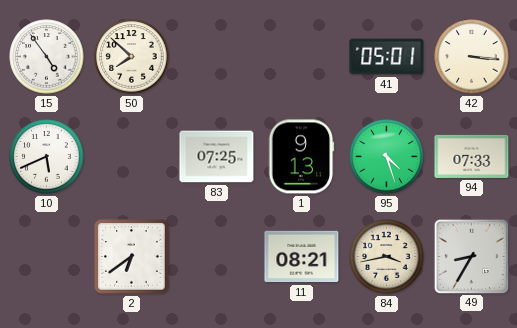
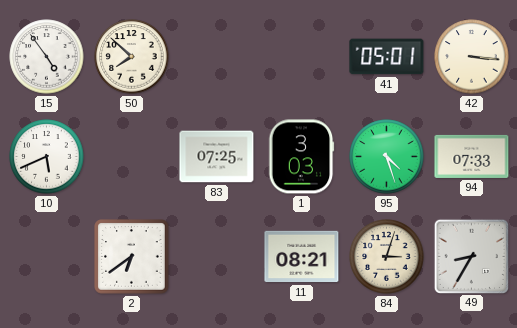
1: 9:13 -> 3:03 (301, 157)
84: 3:43 -> 3:03 (387, 257)
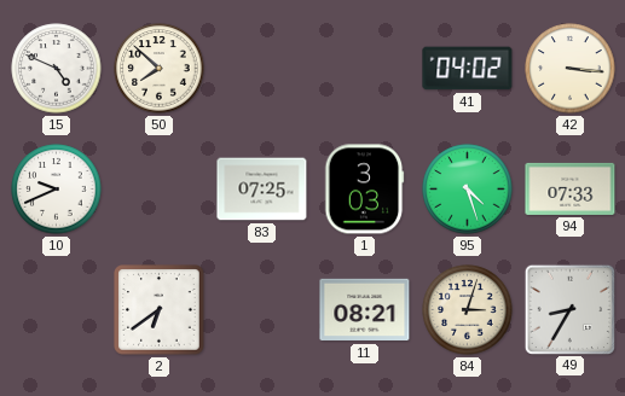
15: 4:54 -> 4:49 (57, 69)
41: 05:01 -> 04:02 (468, 69)
10: 5:41 -> 9:41 (57, 190)
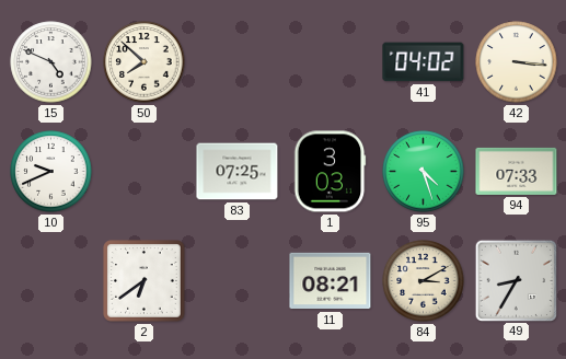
84: 3:03 -> 3:10 (424, 281)
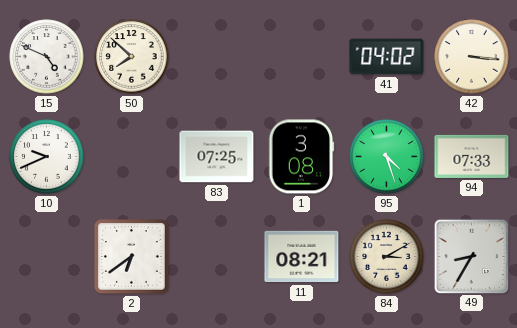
1: 3:03 -> 3:08 (301, 157)
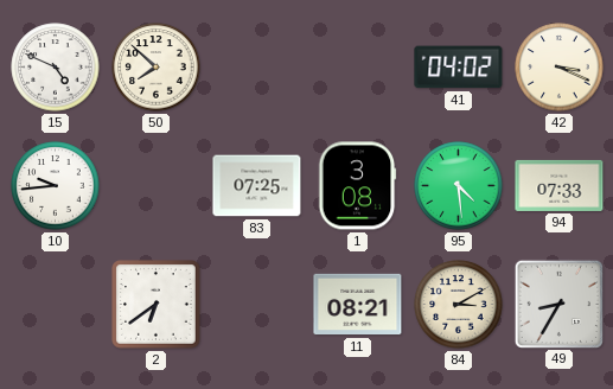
42: 3:16 -> 3:19 (560, 68)
10: 9:41 -> 9:44 (56, 186)
95: 4:27 -> 4:29 (459, 186)
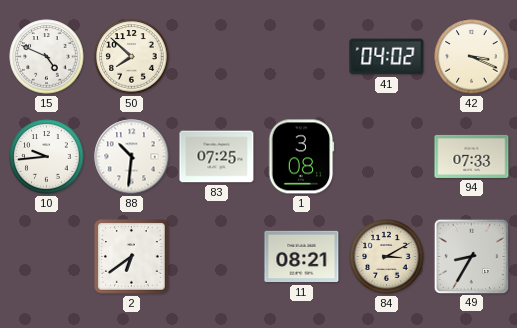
88: none -> 10:31 (132, 157)
95: 4:29 -> none (459, 186)
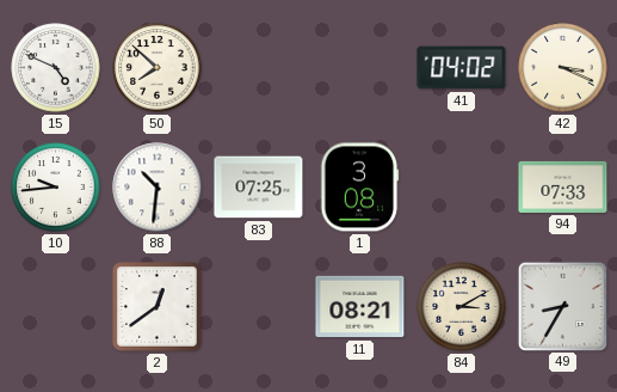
2: 6:39 -> 12:39 (158, 307)
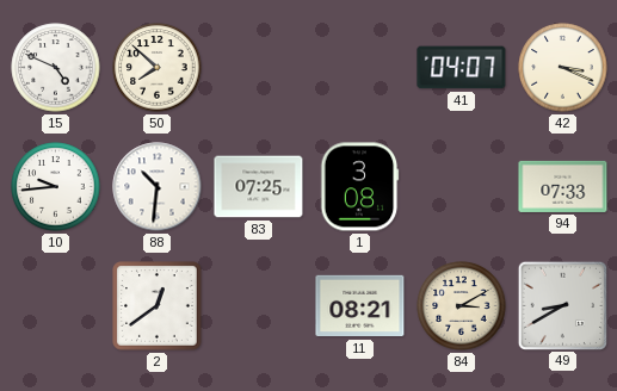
41: 04:02 -> 04:07 (462, 68)
49: 8:35 -> 8:40 (562, 305)
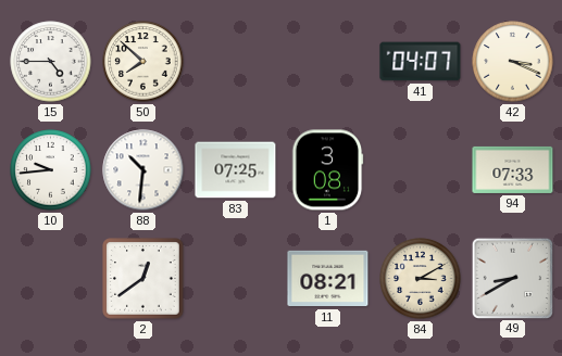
15: 4:49 -> 4:45 (51, 62)
